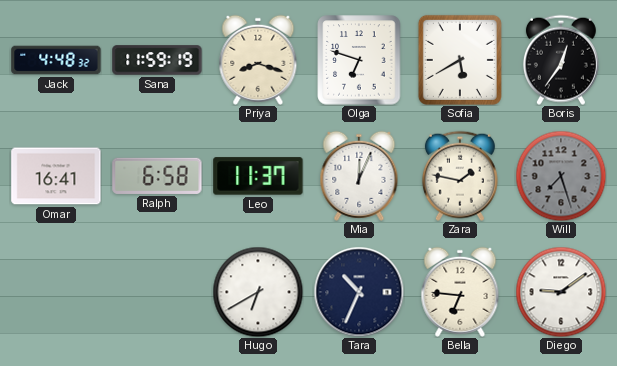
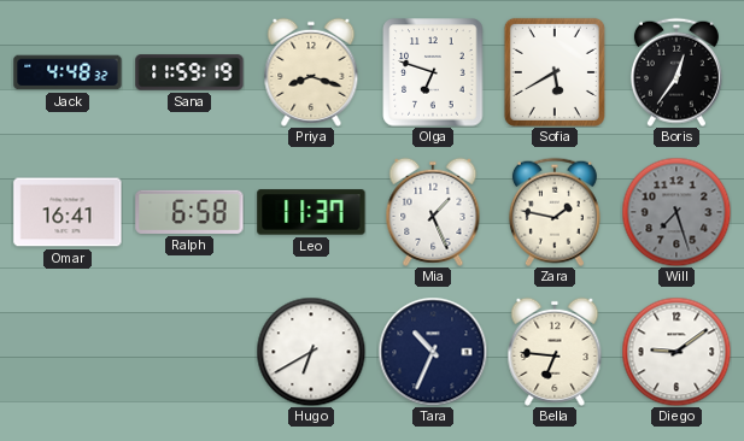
Mia: 12:04 -> 1:26 (433, 212)
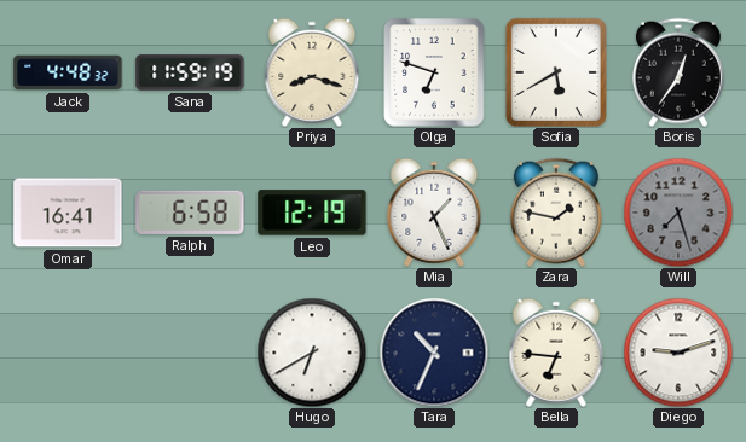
Leo: 11:37 -> 12:19 (312, 213)
Diego: 9:09 -> 9:12 (678, 353)
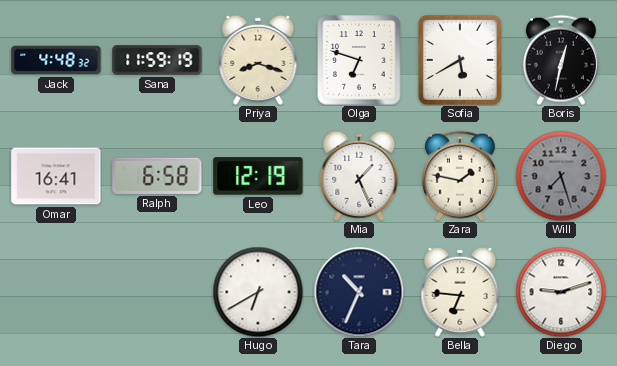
Boris: 12:36 -> 12:32 (561, 60)
